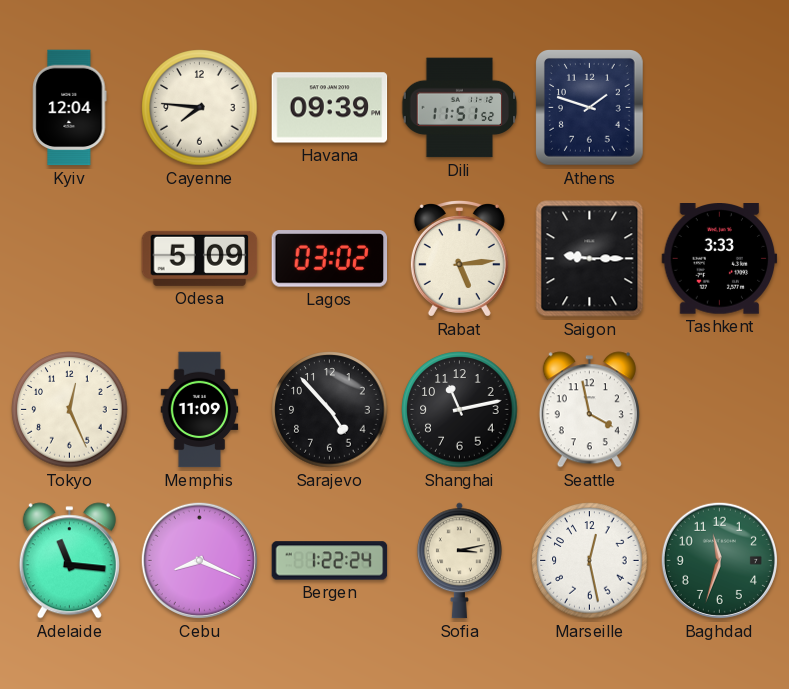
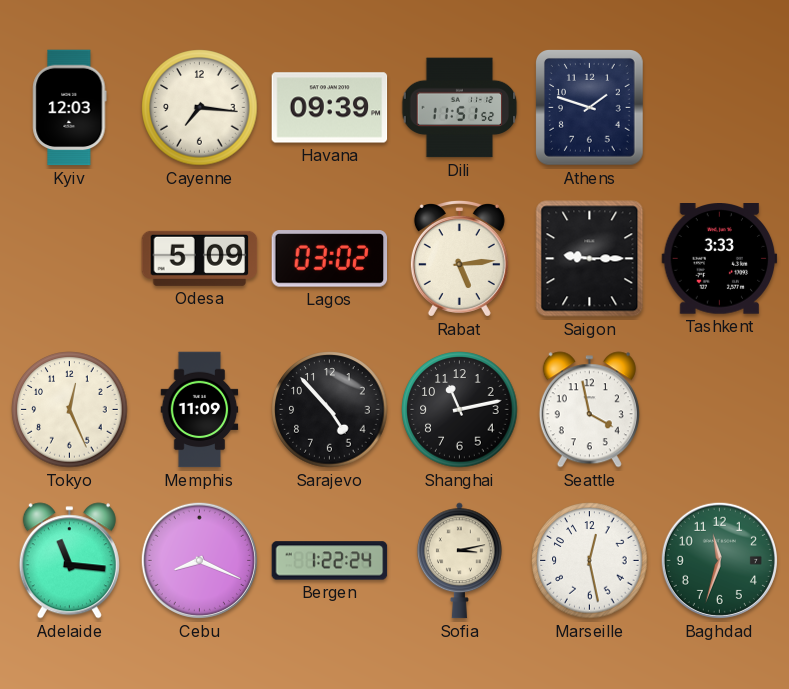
Kyiv: 12:04 -> 12:03 (70, 108)
Cayenne: 7:46 -> 7:16 (200, 108)
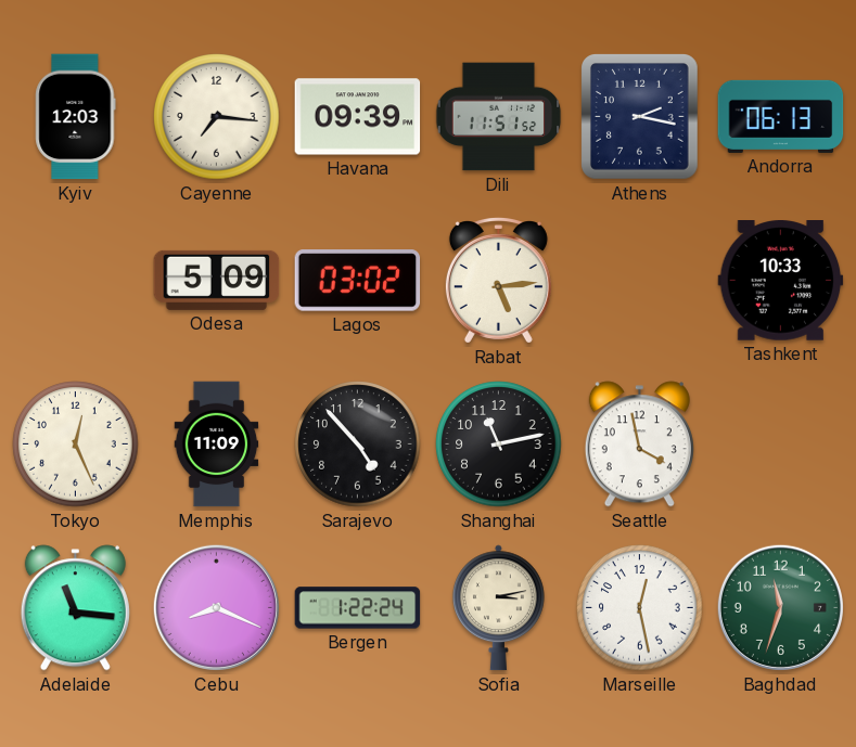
Athens: 1:48 -> 2:17 (640, 117)
Andorra: none -> 06:13 (781, 116)
Saigon: 9:15 -> none (590, 259)
Tashkent: 3:33 -> 10:33 (781, 281)
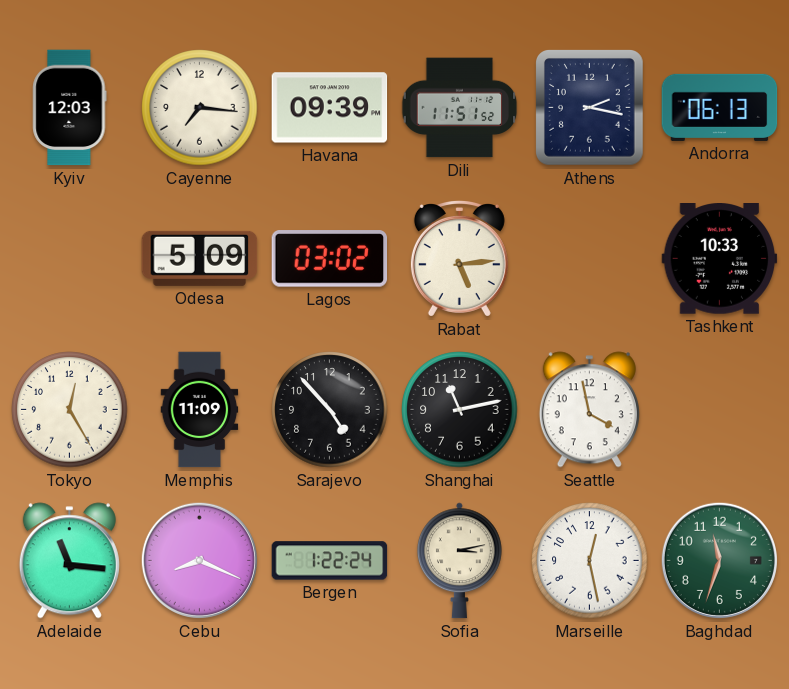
Tokyo: 12:26 -> 12:25 (70, 410)
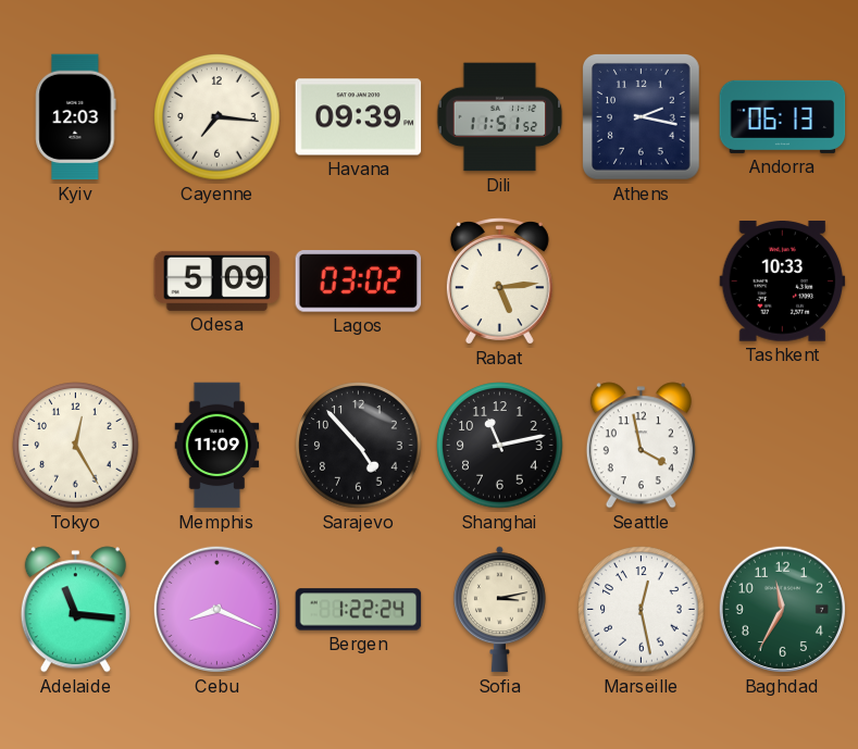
Baghdad: 11:33 -> 11:35 (782, 609)
